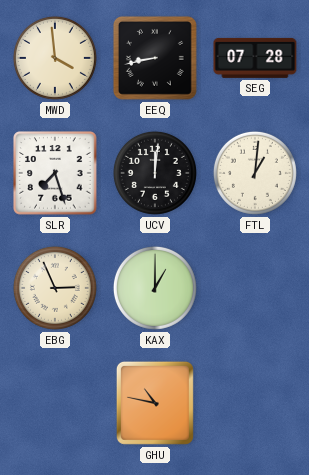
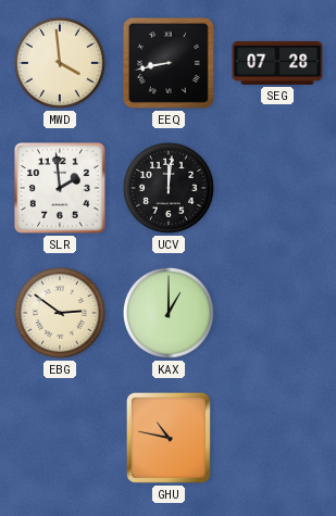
SLR: 7:27 -> 1:59 (60, 188)
FTL: 1:01 -> none (255, 173)
EBG: 2:56 -> 2:51 (60, 313)
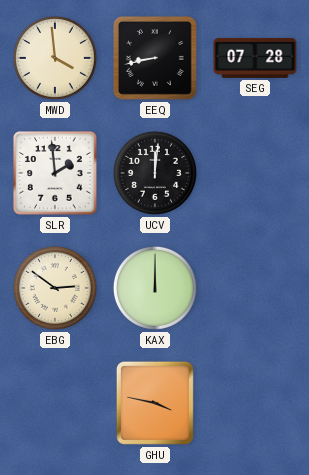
KAX: 1:00 -> 12:00 (155, 288)
GHU: 10:47 -> 3:47 (155, 403)
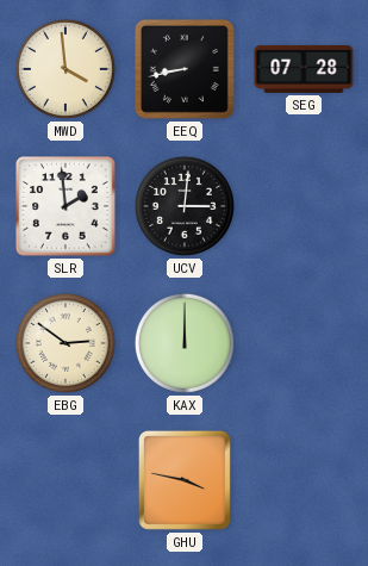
UCV: 12:01 -> 3:01 (185, 206)
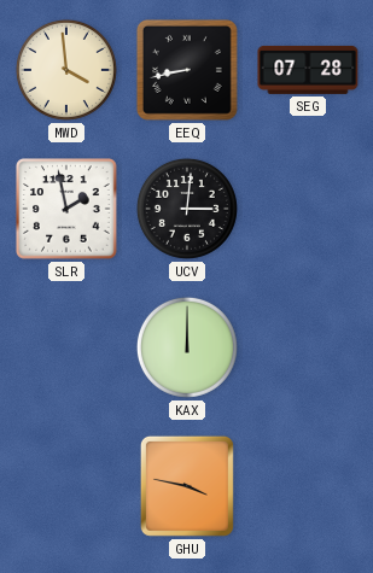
SLR: 1:59 -> 1:58 (66, 209)
EBG: 2:51 -> none (66, 343)
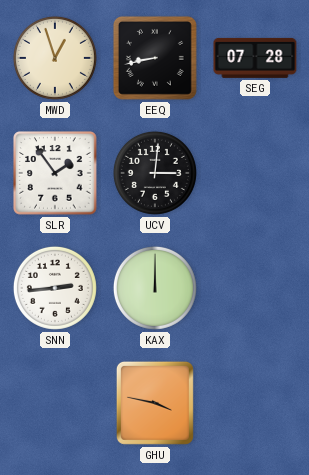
MWD: 3:59 -> 12:57 (55, 58)
SLR: 1:58 -> 1:54 (55, 173)
SNN: none -> 2:44 (55, 288)
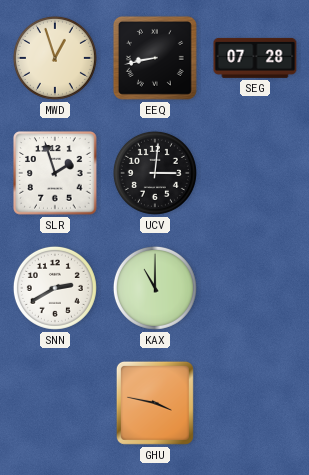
SLR: 1:54 -> 1:57 (55, 173)
SNN: 2:44 -> 2:40 (55, 288)
KAX: 12:00 -> 11:00 (155, 288)
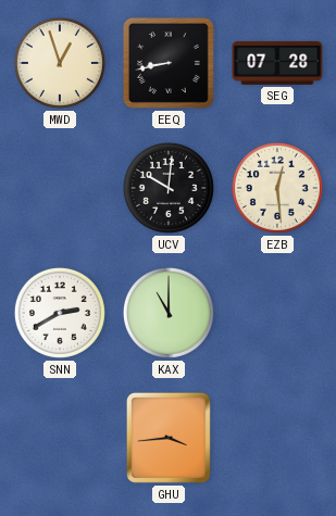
SLR: 1:57 -> none (55, 173)
UCV: 3:01 -> 10:01 (169, 188)
EZB: none -> 12:29 (277, 188)
GHU: 3:47 -> 3:44 (169, 438)
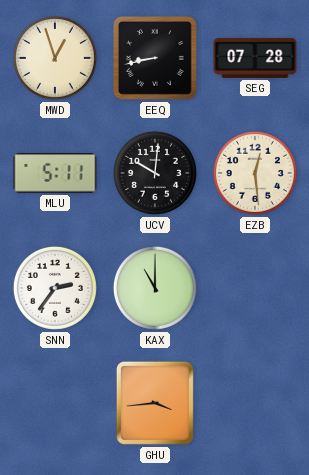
MLU: none -> 5:11 (55, 173)
SNN: 2:40 -> 2:36 (55, 288)
